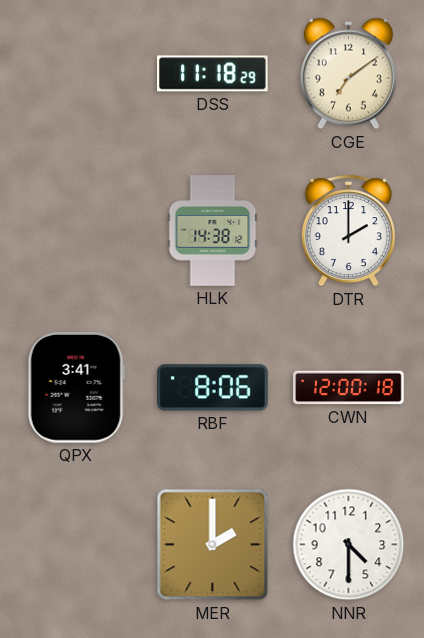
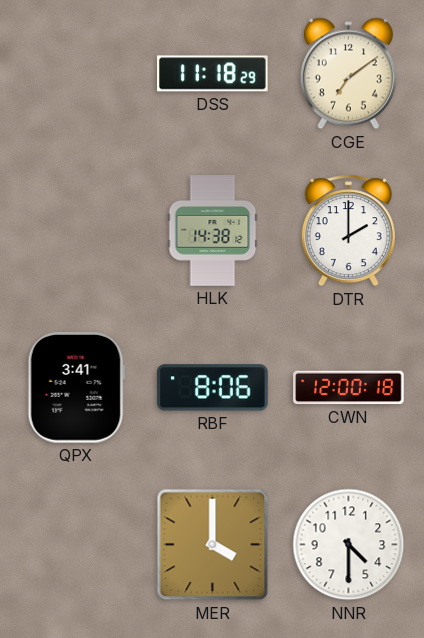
MER: 2:00 -> 4:00 (213, 545)
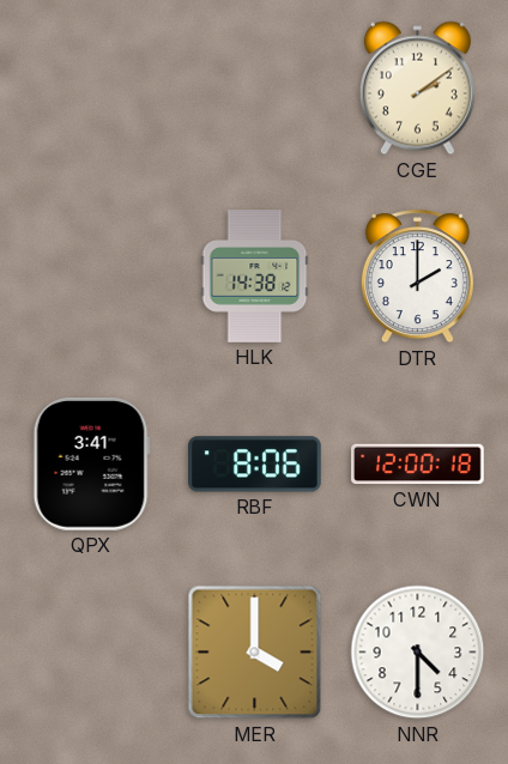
DSS: 11:18 -> none (213, 74)
CGE: 7:09 -> 2:09 (417, 89)
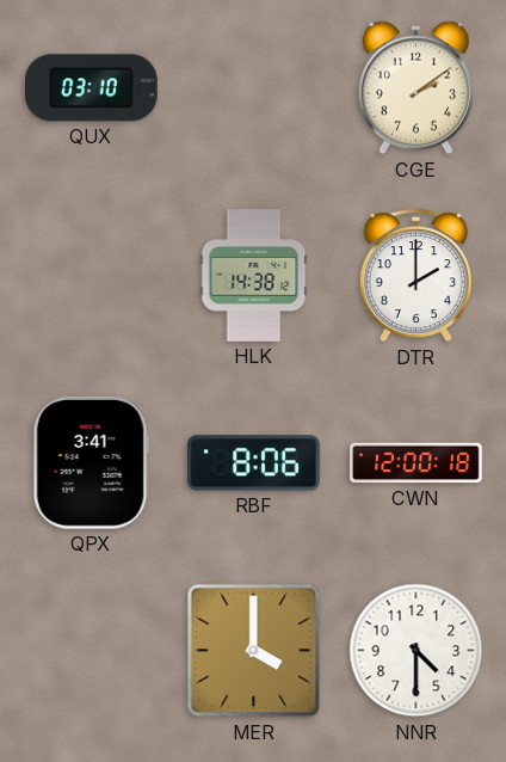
QUX: none -> 03:10 (92, 88)
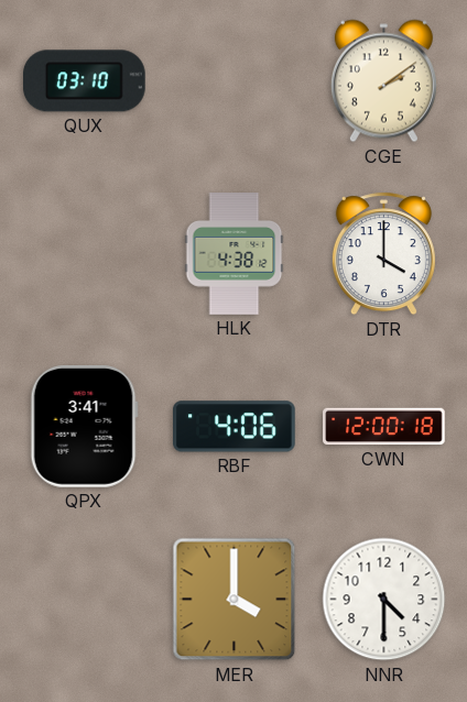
HLK: 14:38 -> 4:38 (235, 254)
DTR: 2:00 -> 4:00 (383, 254)
RBF: 8:06 -> 4:06 (235, 427)
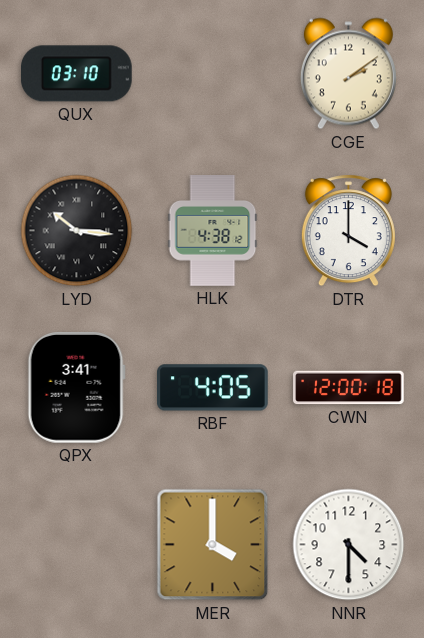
LYD: none -> 10:16 (77, 231)
RBF: 4:06 -> 4:05 (213, 388)
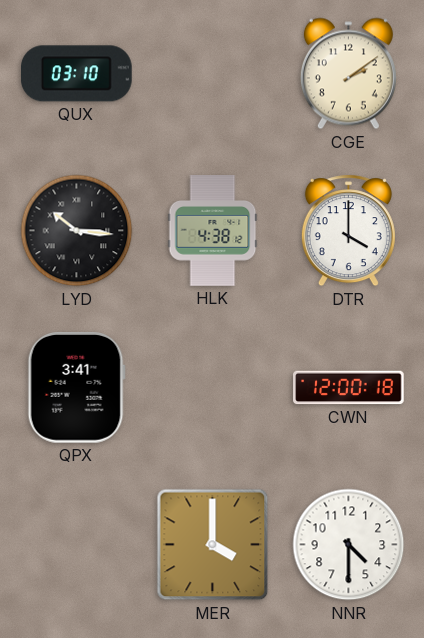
RBF: 4:05 -> none (213, 388)
